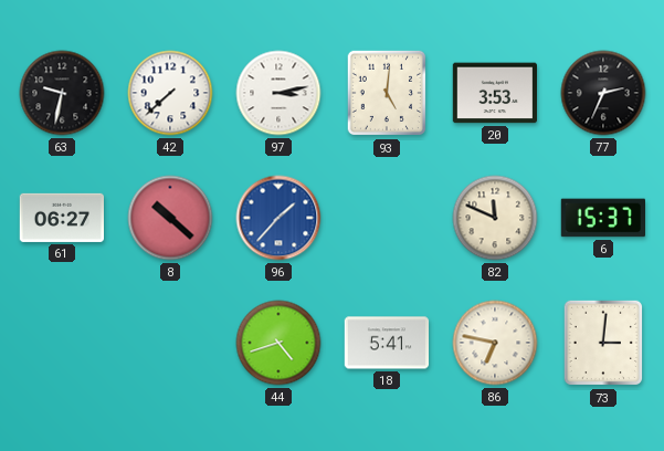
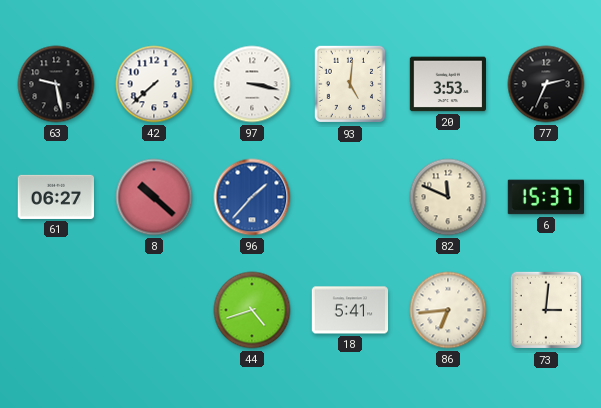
63: 9:32 -> 9:28 (56, 84)
97: 3:13 -> 3:17 (252, 84)
86: 6:47 -> 6:44 (448, 310)
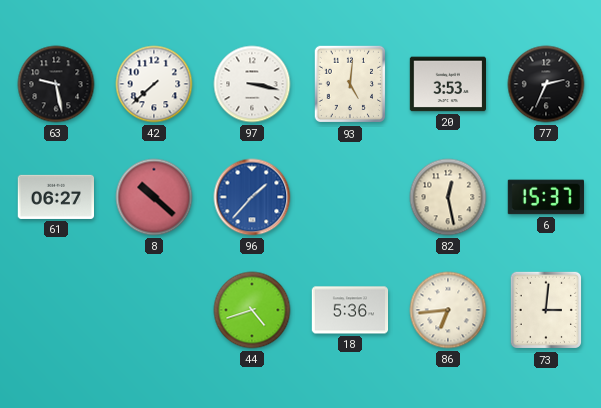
82: 11:49 -> 12:28 (448, 197)
18: 5:41 -> 5:36 (350, 310)
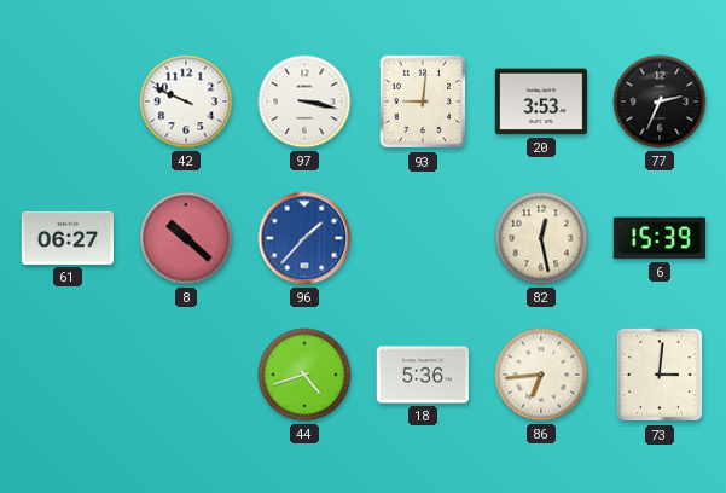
63: 9:28 -> none (56, 84)
42: 7:38 -> 9:49 (186, 101)
93: 5:01 -> 9:01 (422, 101)
6: 15:37 -> 15:39 (658, 238)
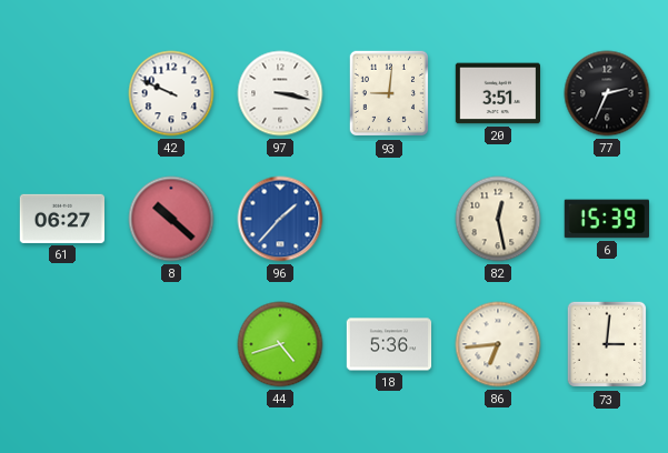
20: 3:53 -> 3:51 (498, 93)
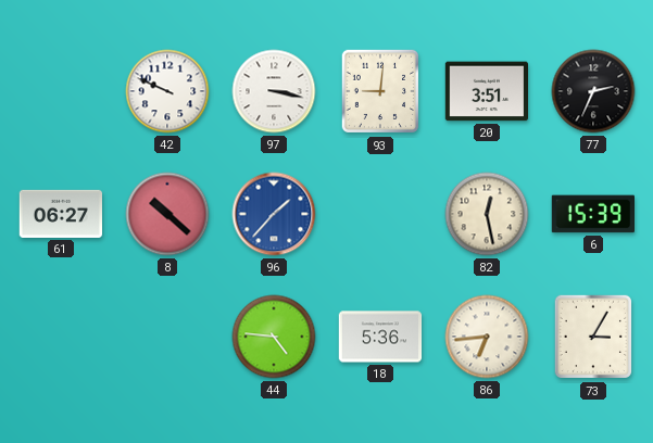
44: 4:42 -> 4:46 (274, 337)
73: 3:01 -> 3:05 (592, 337)
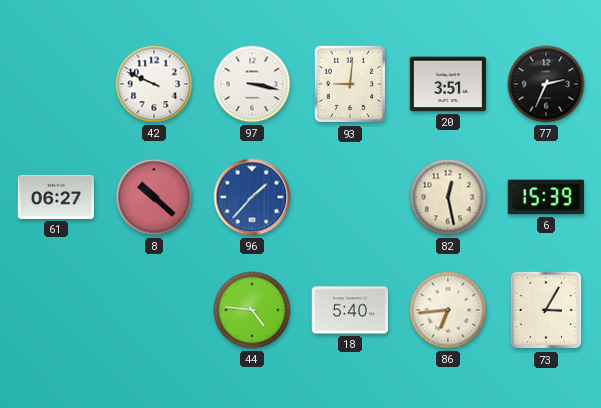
18: 5:36 -> 5:40 (350, 310)
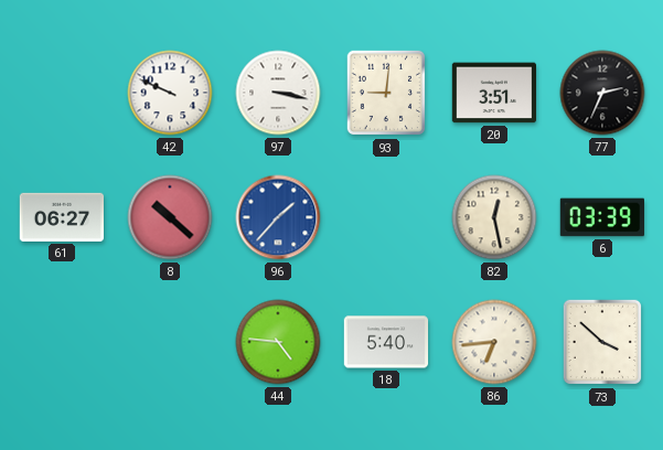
6: 15:39 -> 03:39 (601, 217)
73: 3:05 -> 3:52 (601, 342)
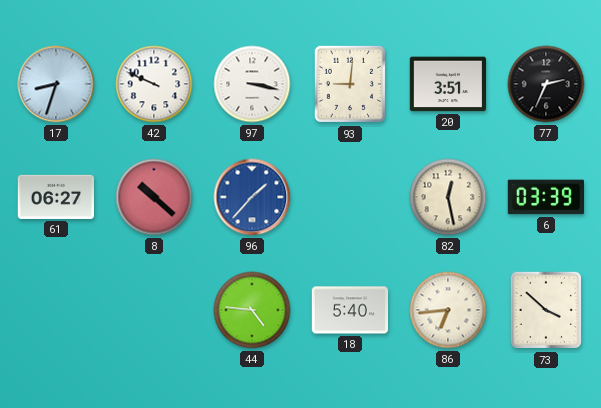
17: none -> 8:33 (56, 84)
